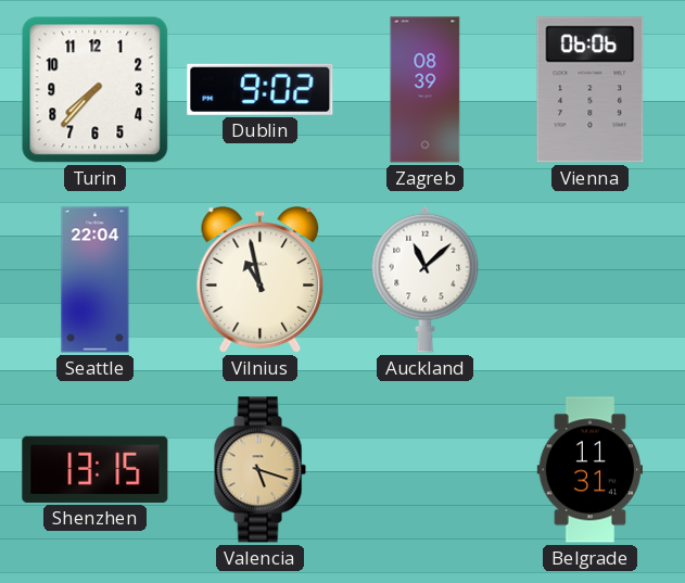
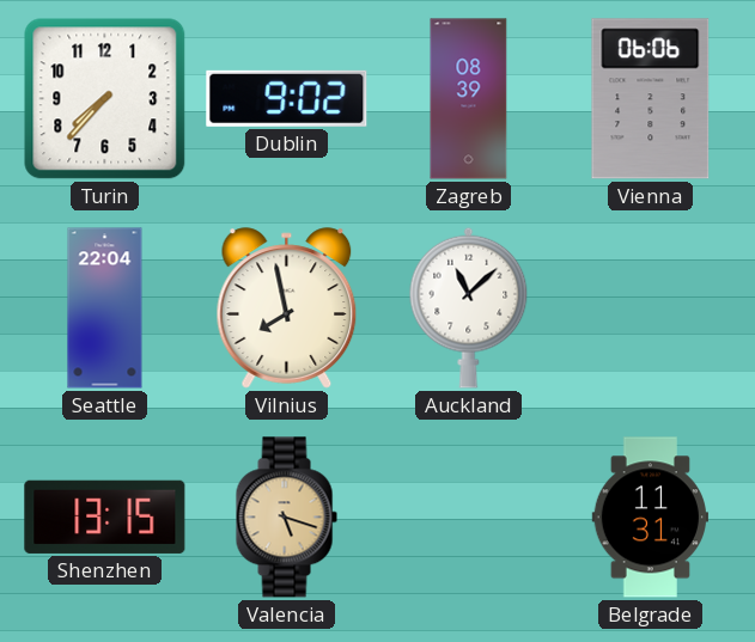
Vilnius: 10:58 -> 7:58 (287, 308)
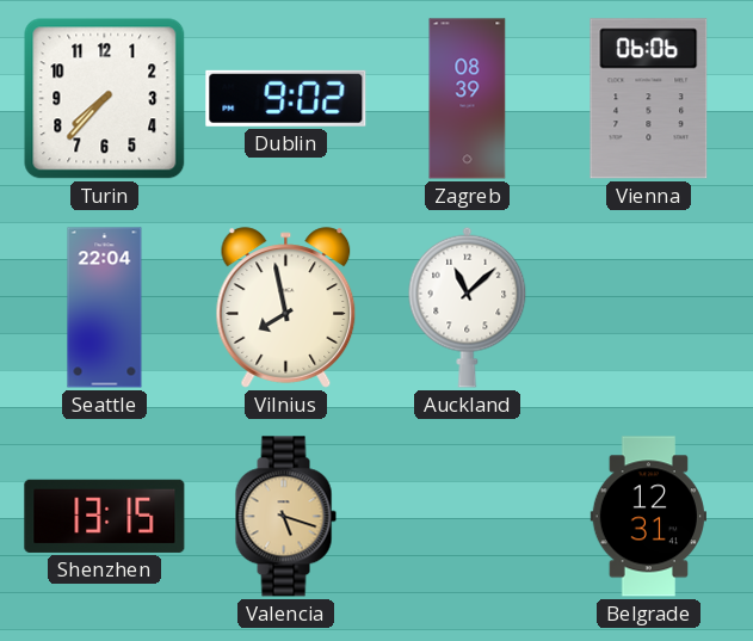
Belgrade: 11:31 -> 12:31 (648, 517)
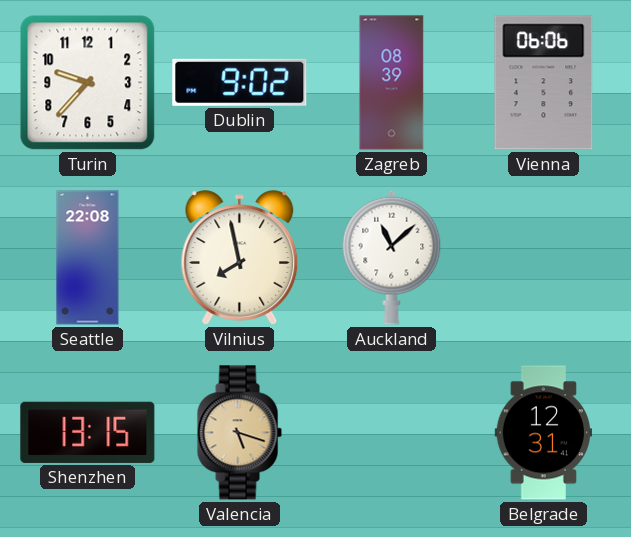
Turin: 7:37 -> 9:37 (88, 83)
Seattle: 22:04 -> 22:08 (88, 258)
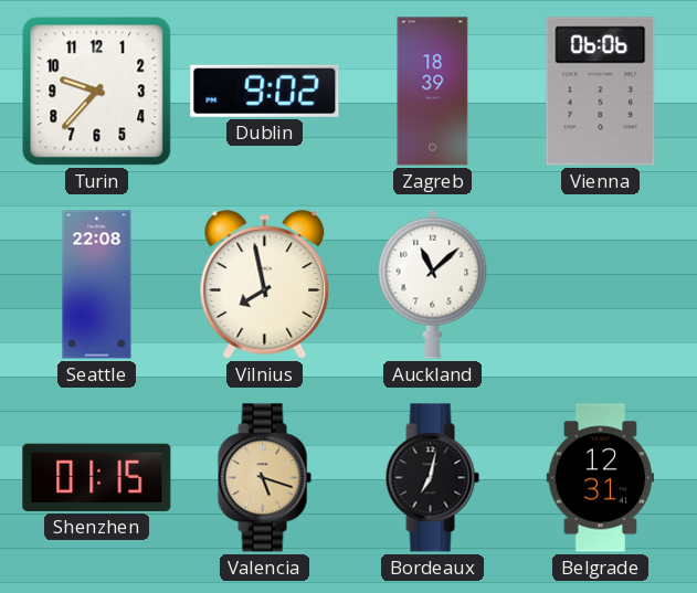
Zagreb: 08:39 -> 18:39 (433, 92)
Shenzhen: 13:15 -> 01:15 (97, 477)
Bordeaux: none -> 7:02 (432, 478)
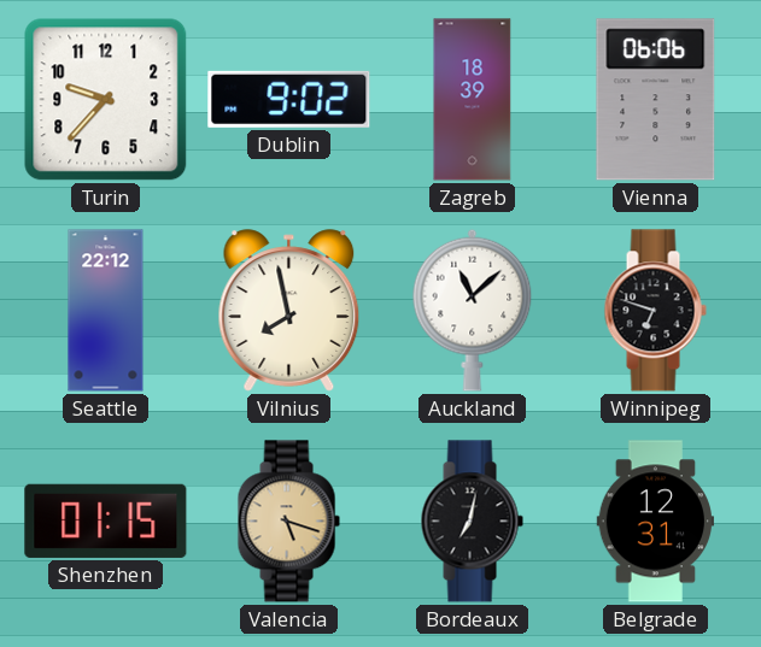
Seattle: 22:08 -> 22:12 (106, 311)
Winnipeg: none -> 6:48 (655, 311)
